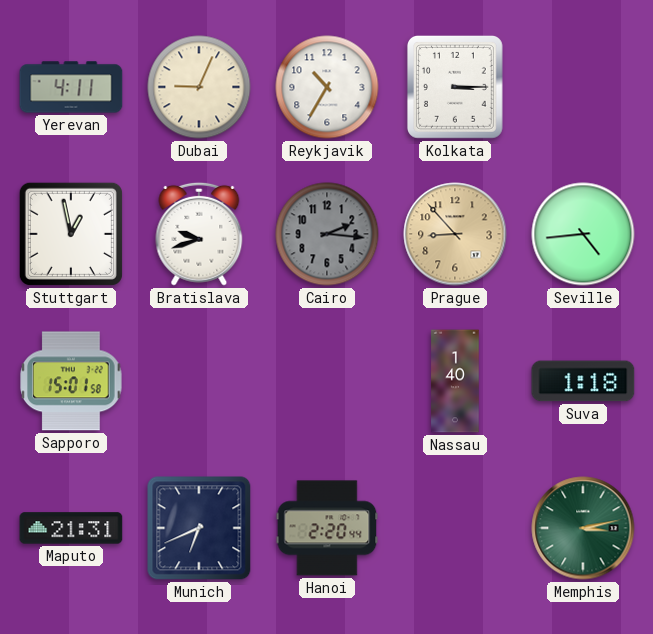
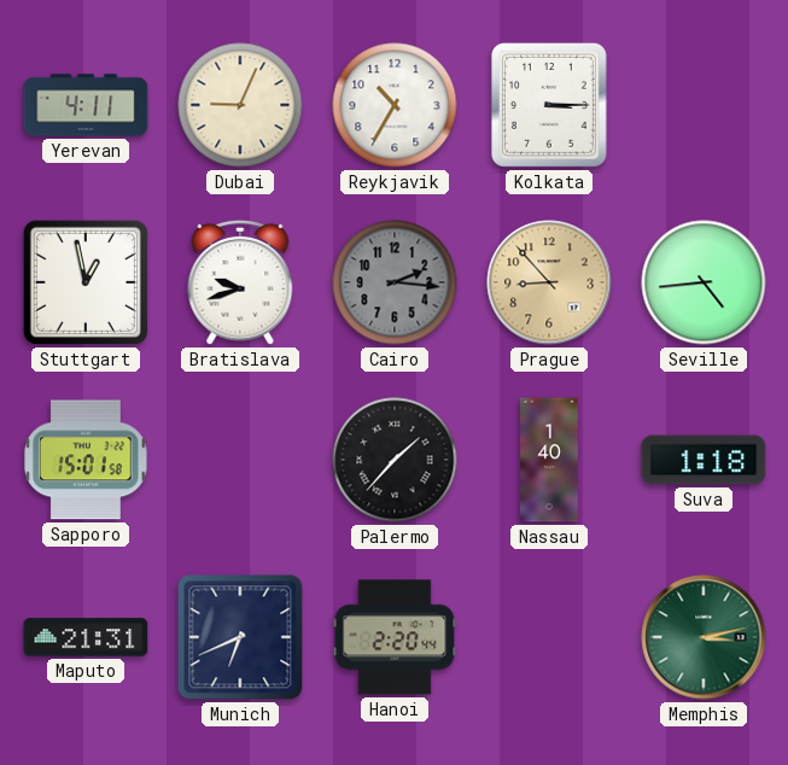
Palermo: none -> 1:37 (395, 460)
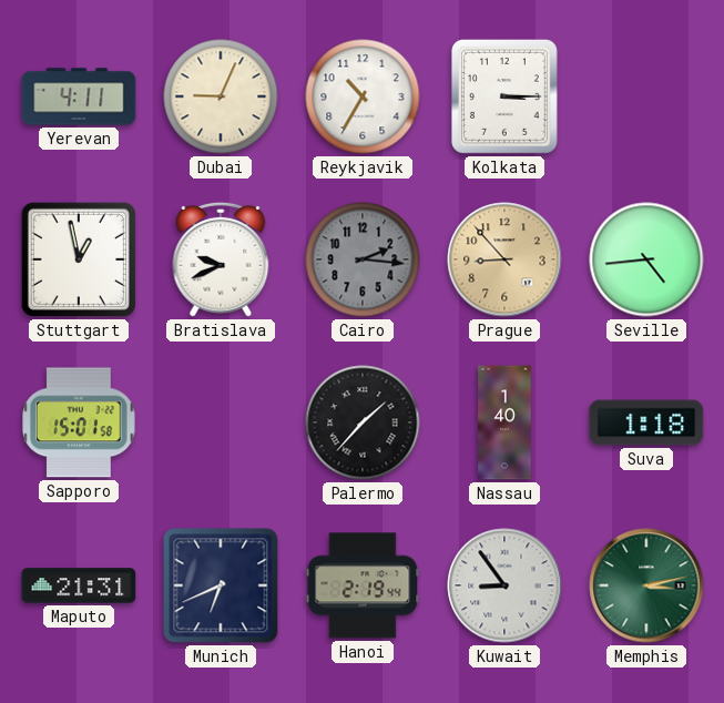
Bratislava: 9:42 -> 9:41 (221, 259)
Hanoi: 2:20 -> 2:19 (363, 585)
Kuwait: none -> 8:54 (504, 585)
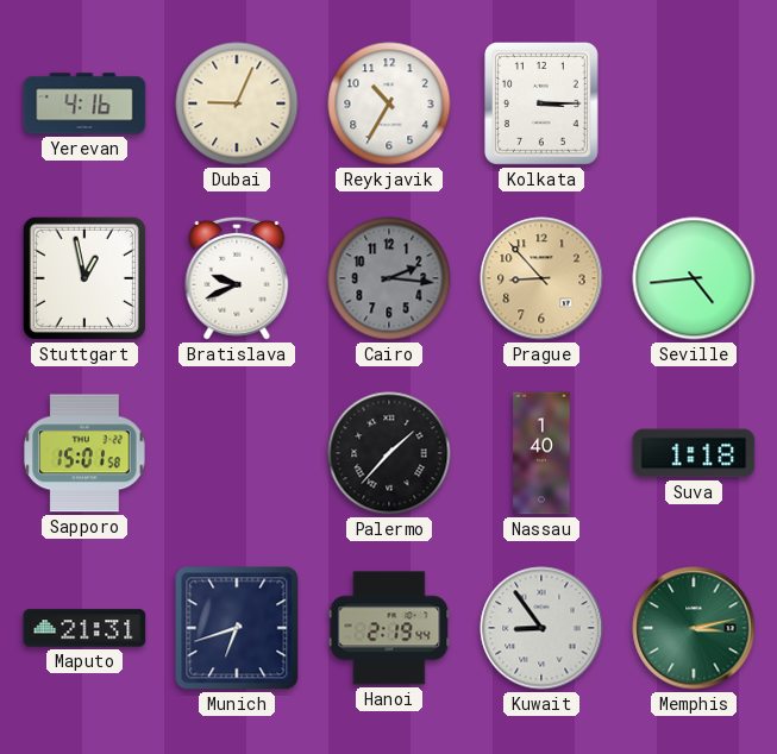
Yerevan: 4:11 -> 4:16 (84, 103)
Munich: 6:41 -> 6:42 (237, 628)
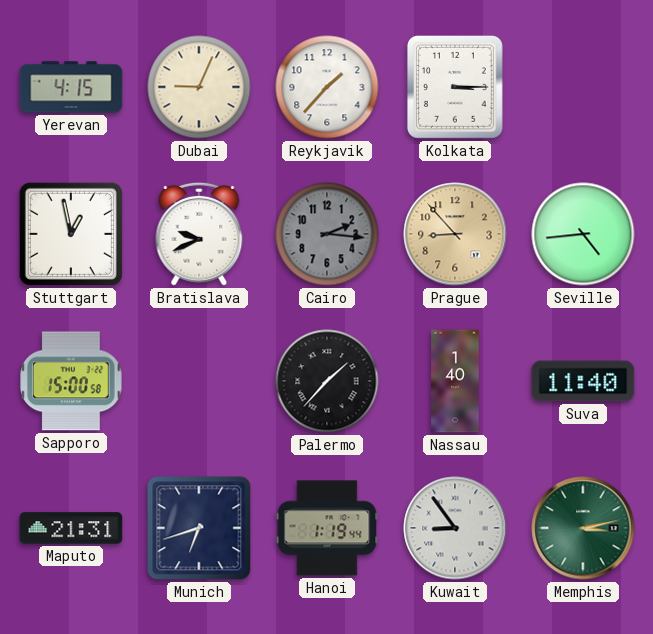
Yerevan: 4:16 -> 4:15 (71, 87)
Reykjavik: 10:35 -> 1:37 (327, 87)
Sapporo: 15:01 -> 15:00 (71, 381)
Suva: 1:18 -> 11:40 (583, 381)
Hanoi: 2:19 -> 1:19 (327, 528)
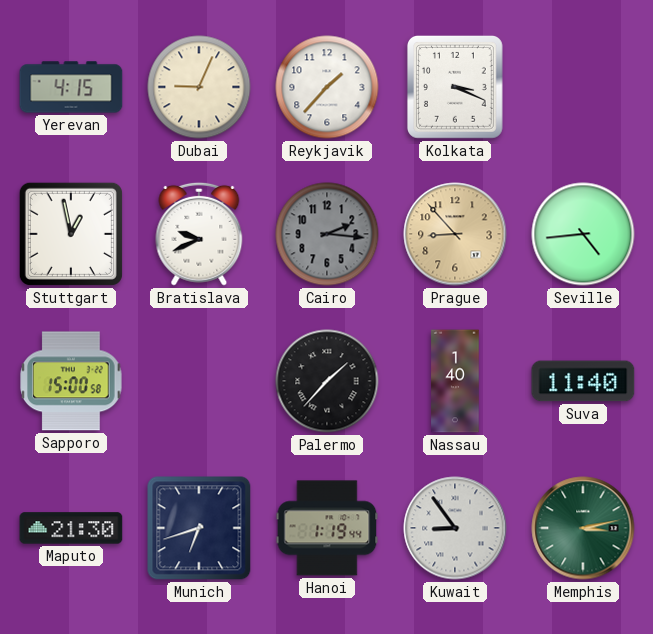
Kolkata: 3:15 -> 3:19 (455, 87)
Maputo: 21:31 -> 21:30 (71, 528)
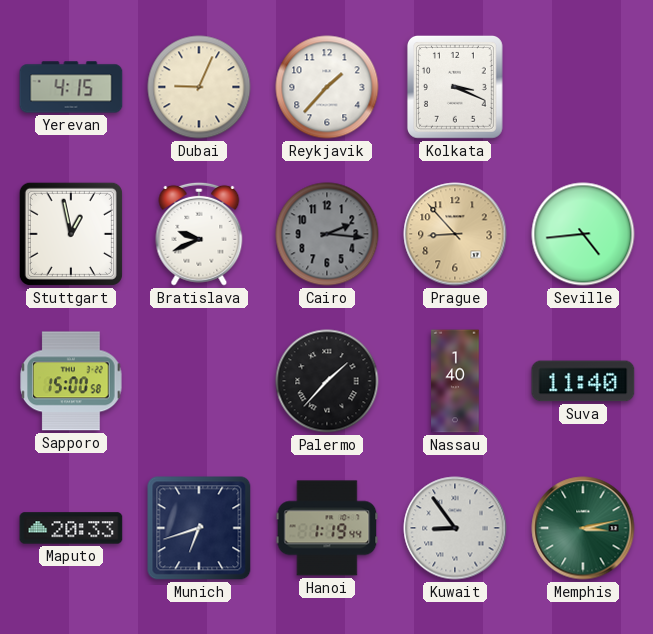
Maputo: 21:30 -> 20:33 (71, 528)
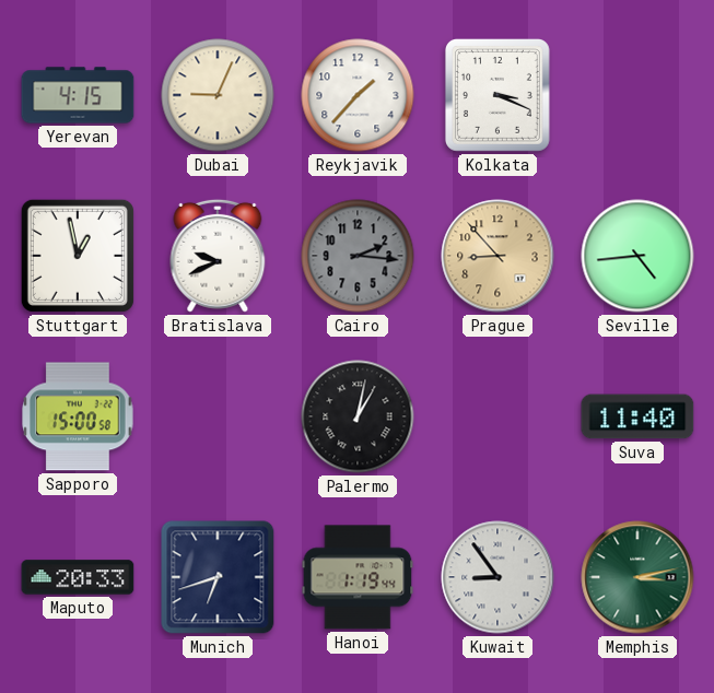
Palermo: 1:37 -> 1:02 (358, 416)
Nassau: 1:40 -> none (455, 381)
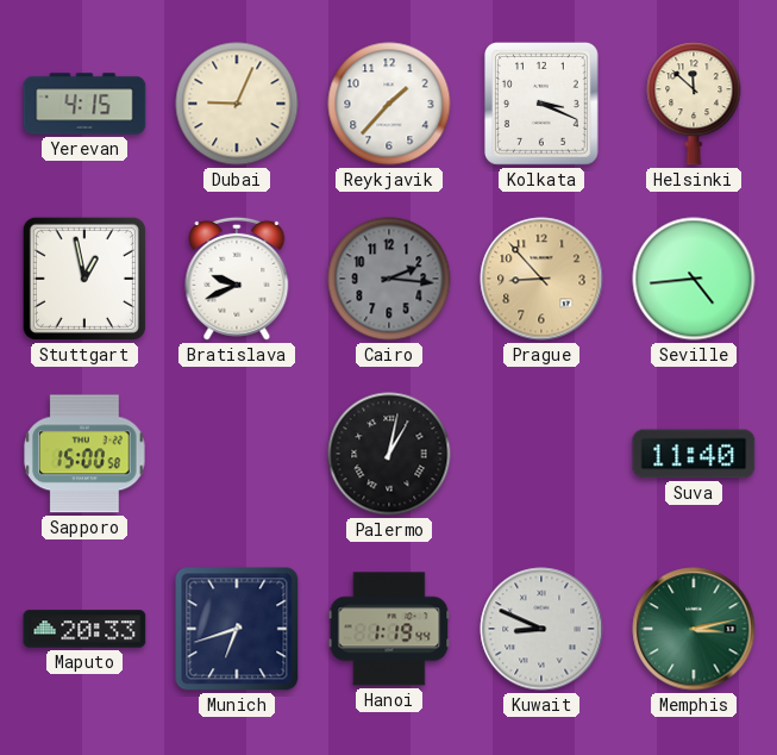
Helsinki: none -> 11:52 (694, 104)
Kuwait: 8:54 -> 8:49 (541, 629)
